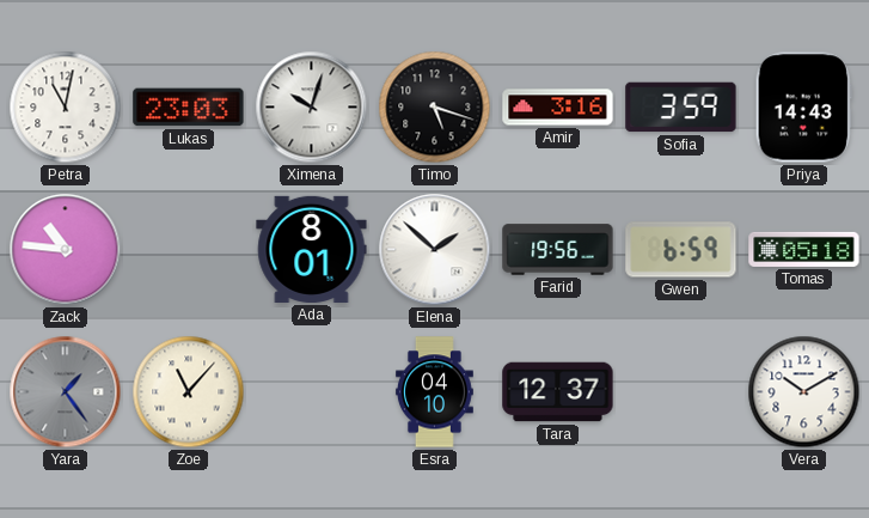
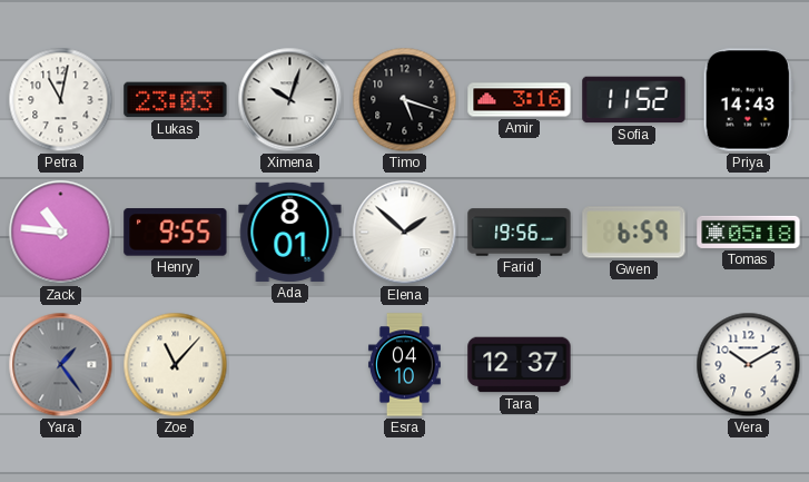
Sofia: 3:59 -> 11:52 (634, 100)
Henry: none -> 9:55 (176, 233)
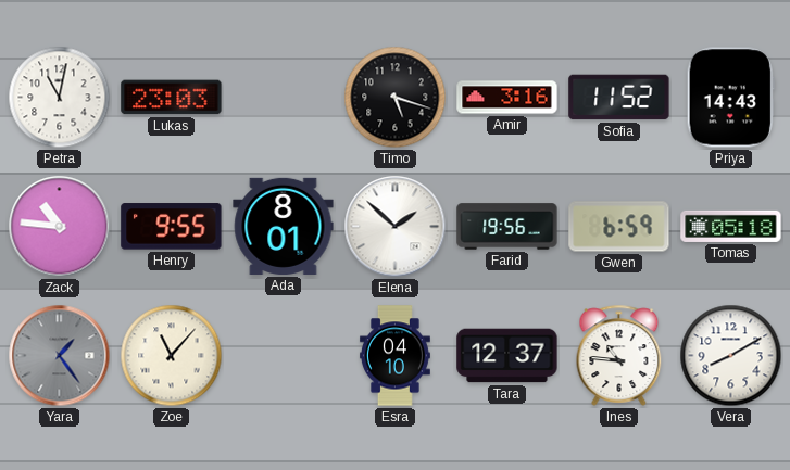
Ximena: 10:03 -> none (290, 100)
Ines: none -> 10:46 (619, 355)
Vera: 10:10 -> 8:10 (731, 356)
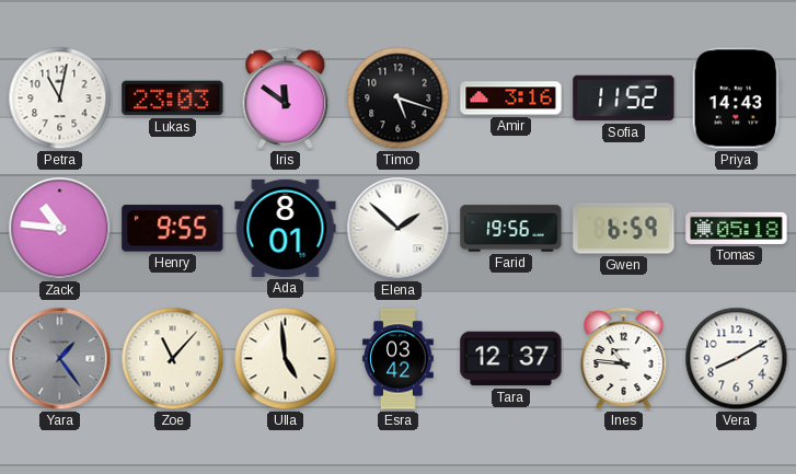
Iris: none -> 11:51 (286, 97)
Ulla: none -> 4:59 (286, 359)
Esra: 04:10 -> 03:42 (397, 359)
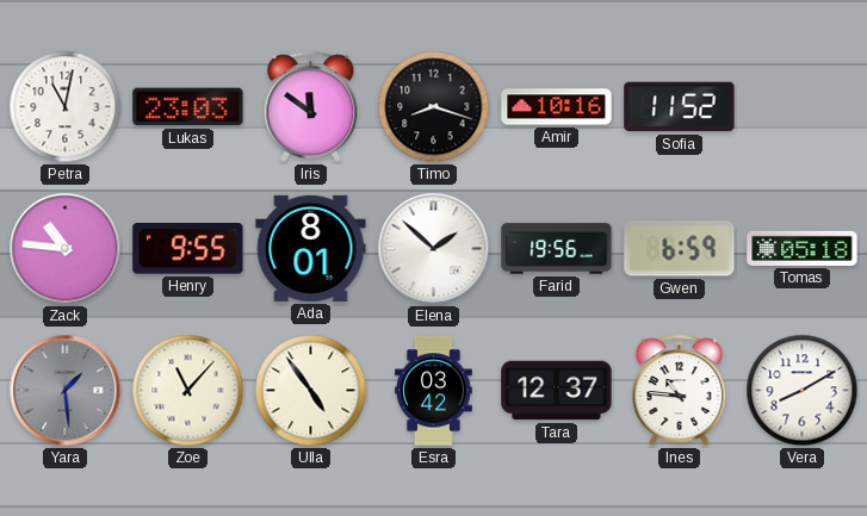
Timo: 5:18 -> 8:18 (434, 107)
Amir: 3:16 -> 10:16 (557, 107)
Priya: 14:43 -> none (736, 99)
Yara: 1:24 -> 1:29 (66, 391)
Ulla: 4:59 -> 4:54 (311, 391)
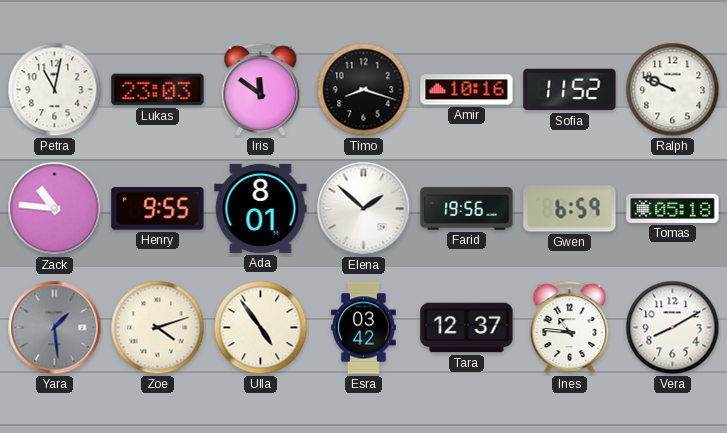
Ralph: none -> 9:49 (673, 90)
Zoe: 11:07 -> 4:12 (158, 328)
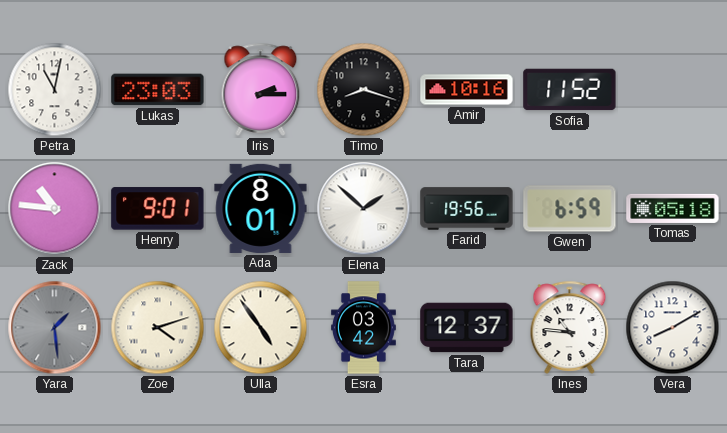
Iris: 11:51 -> 2:15 (261, 89)
Ralph: 9:49 -> none (673, 90)
Henry: 9:55 -> 9:01 (158, 209)
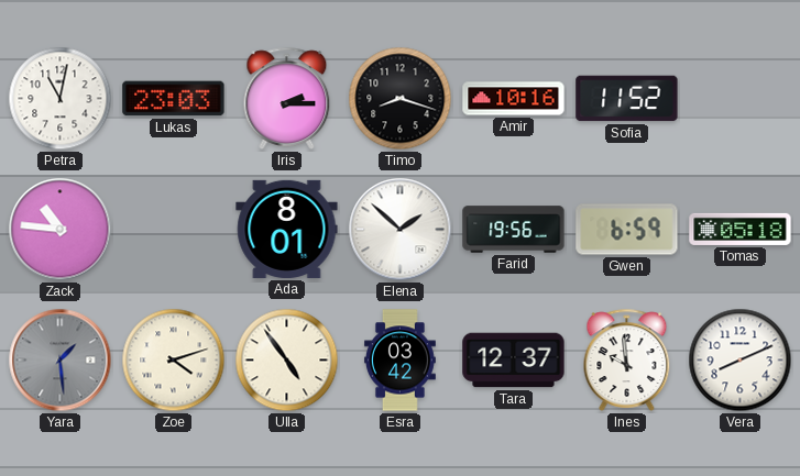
Henry: 9:01 -> none (158, 209)
Ines: 10:46 -> 9:59 (627, 359)
Vera: 8:10 -> 8:11 (741, 361)
